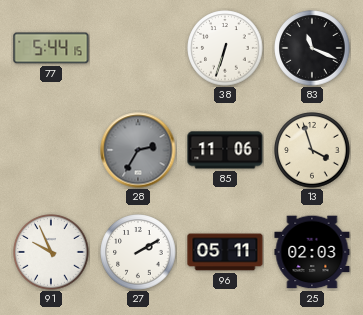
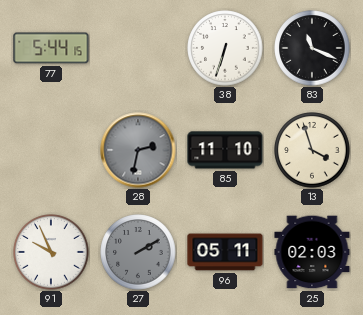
28: 2:35 -> 2:32 (138, 150)
85: 11:06 -> 11:10 (225, 150)
27 dial: white -> grey (138, 252)
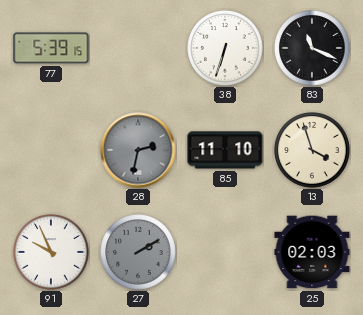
77: 5:44 -> 5:39 (51, 48)
96: 05:11 -> none (225, 252)
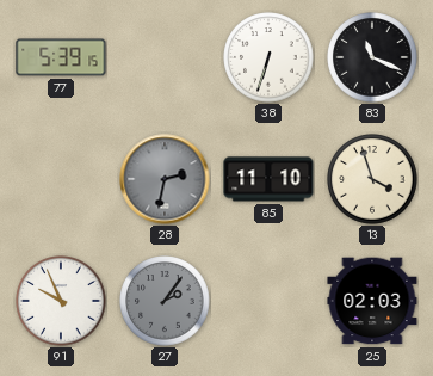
27: 2:10 -> 2:06 (165, 301)
